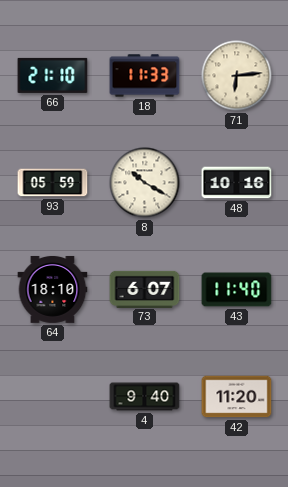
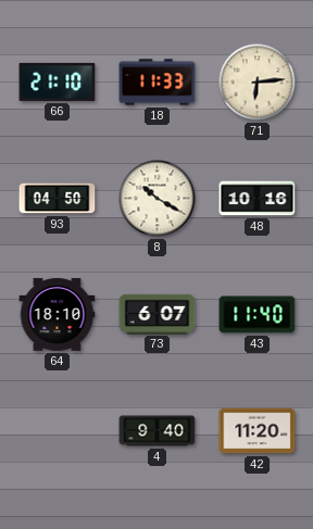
93: 05:59 -> 04:50 (58, 199)
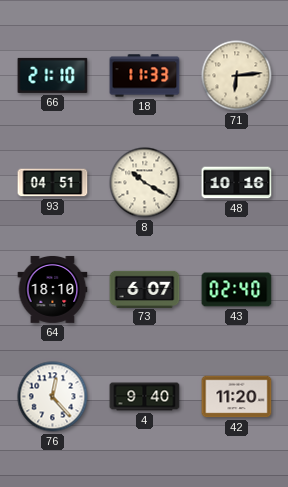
93: 04:50 -> 04:51 (53, 183)
43: 11:40 -> 02:40 (237, 290)
76: none -> 12:23 (53, 397)
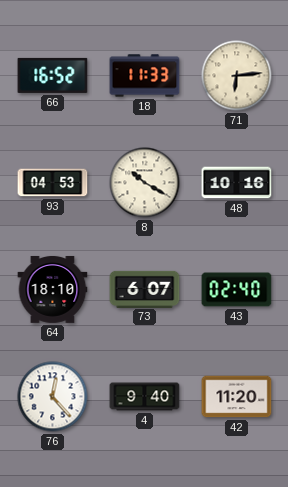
66: 21:10 -> 16:52 (53, 75)
93: 04:51 -> 04:53 (53, 183)
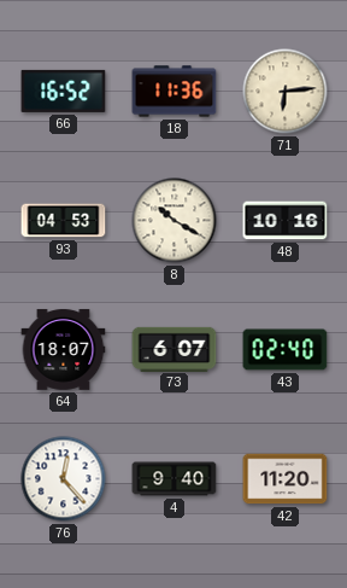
18: 11:33 -> 11:36 (175, 92)
64: 18:10 -> 18:07 (64, 349)
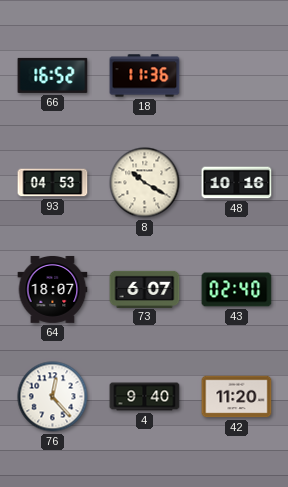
71: 6:14 -> none (286, 92)
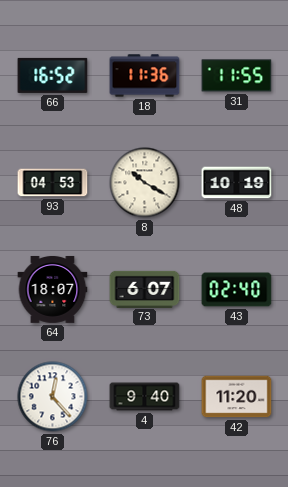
31: none -> 11:55 (237, 76)
48: 10:16 -> 10:19 (237, 183)
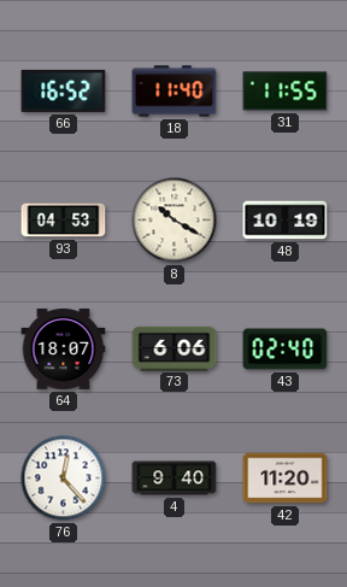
18: 11:36 -> 11:40 (175, 92)
73: 6:07 -> 6:06 (175, 348)
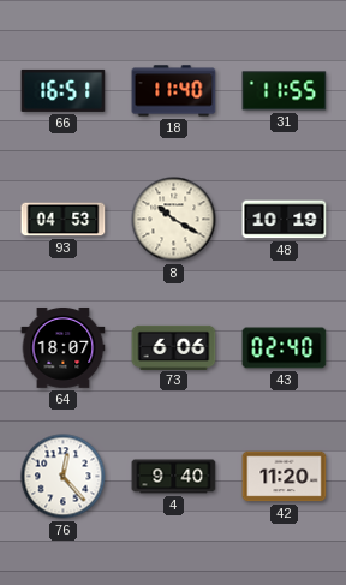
66: 16:52 -> 16:51 (64, 90)
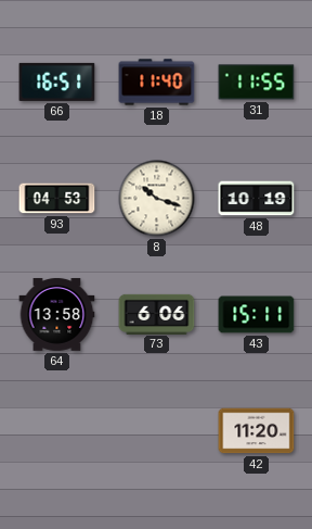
8: 10:20 -> 10:18 (157, 199)
64: 18:07 -> 13:58 (57, 314)
43: 02:40 -> 15:11 (257, 315)
76: 12:23 -> none (64, 477)
4: 9:40 -> none (174, 477)
